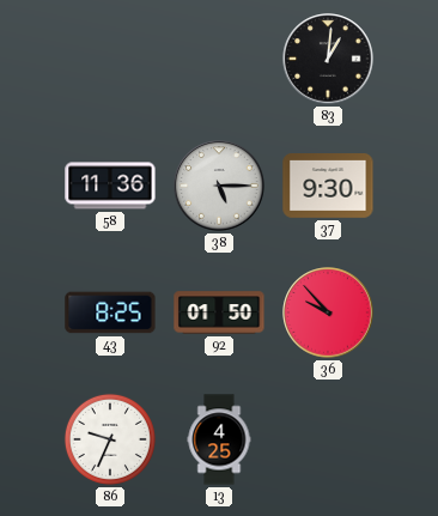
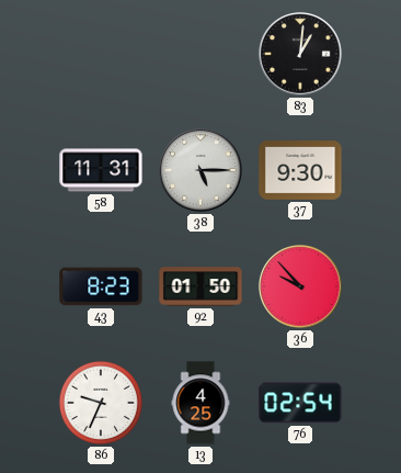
58: 11:36 -> 11:31 (101, 170)
43: 8:25 -> 8:23 (101, 286)
76: none -> 02:54 (300, 403)
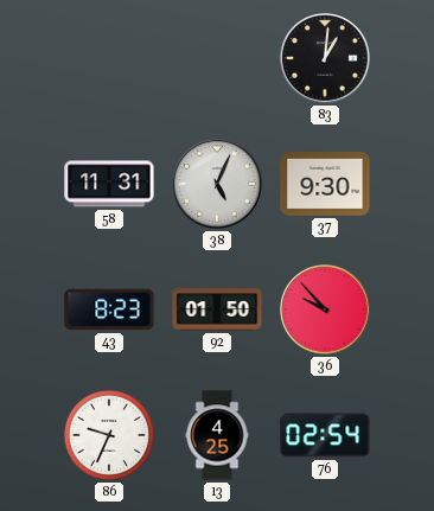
38: 5:15 -> 5:04 (217, 184)
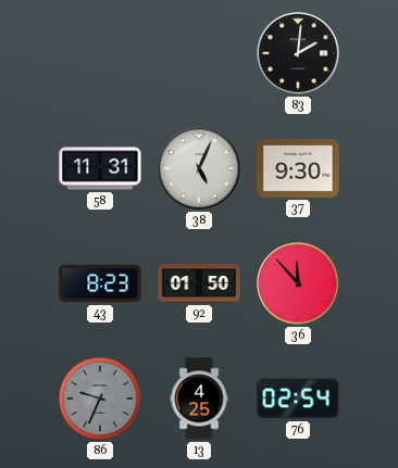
83: 1:01 -> 2:01 (298, 53)
36: 9:53 -> 11:53 (298, 283)
86 dial: white -> grey (100, 399)
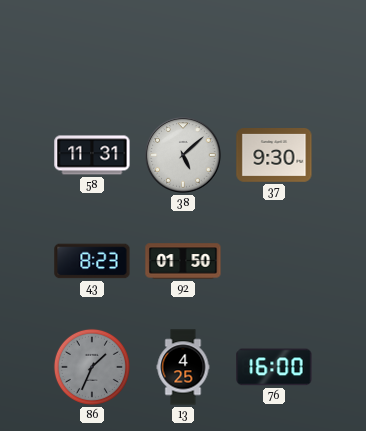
83: 2:01 -> none (298, 53)
38: 5:04 -> 5:08 (183, 155)
36: 11:53 -> none (298, 283)
86: 9:34 -> 1:34 (92, 367)
76: 02:54 -> 16:00 (274, 367)
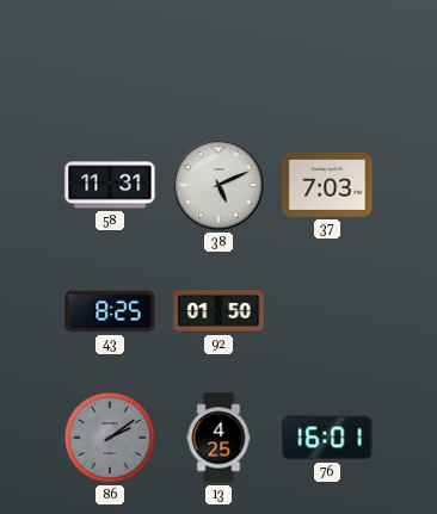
38: 5:08 -> 5:11 (219, 185)
37: 9:30 -> 7:03 (327, 186)
43: 8:23 -> 8:25 (110, 311)
86: 1:34 -> 2:09 (110, 438)
76: 16:00 -> 16:01 (327, 438)
